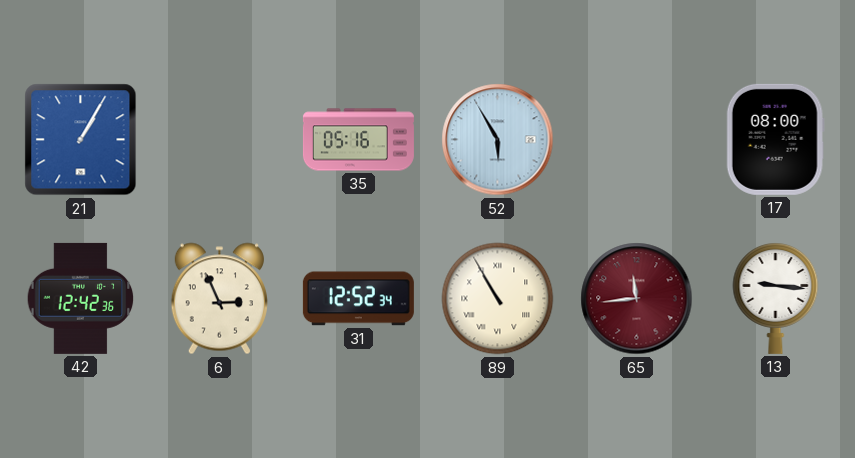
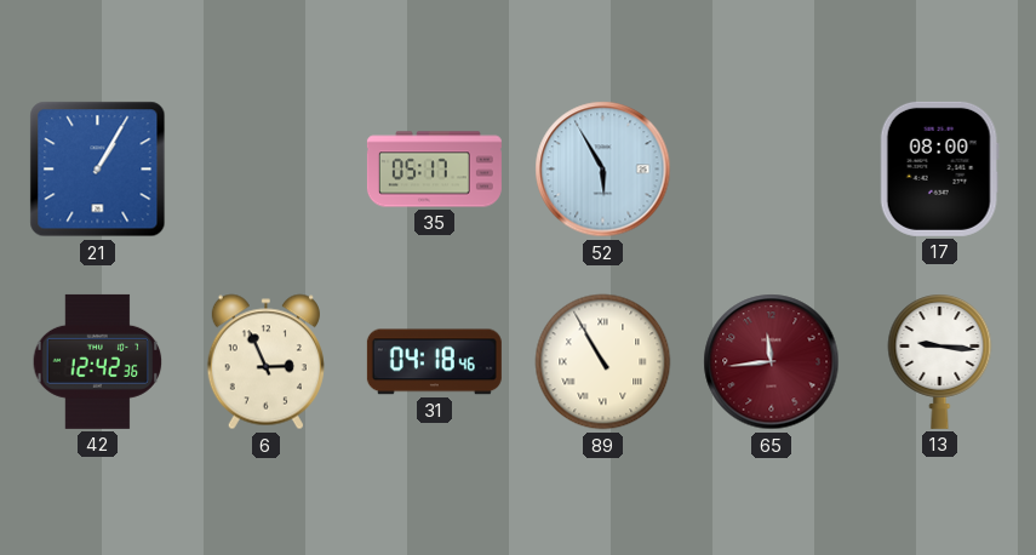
35: 05:16 -> 05:17 (434, 170)
31: 12:52 -> 04:18 (434, 362)
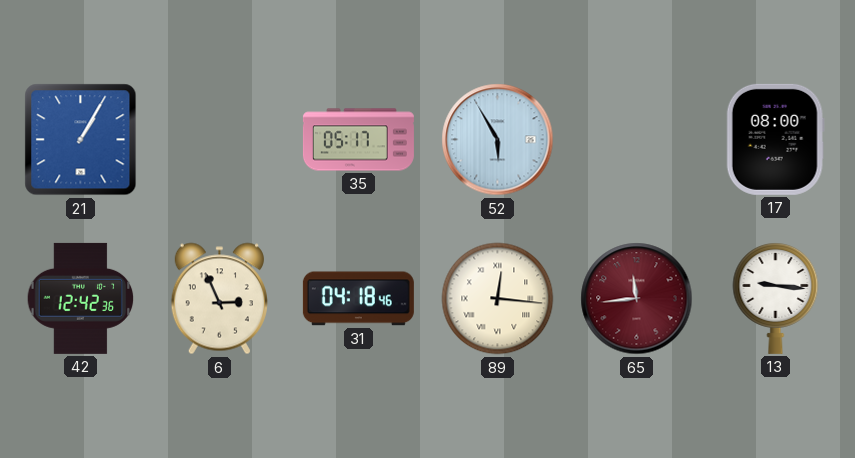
89: 10:55 -> 12:16 (498, 299)
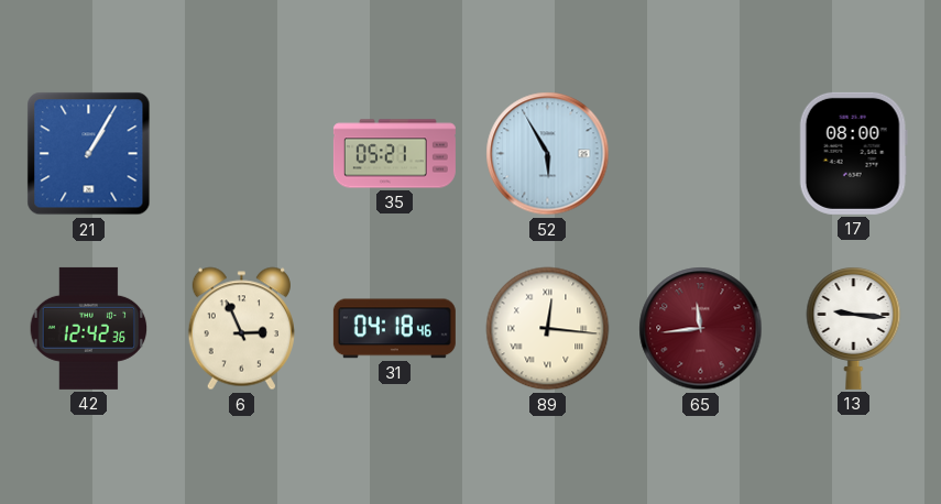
35: 05:17 -> 05:21 (394, 154)
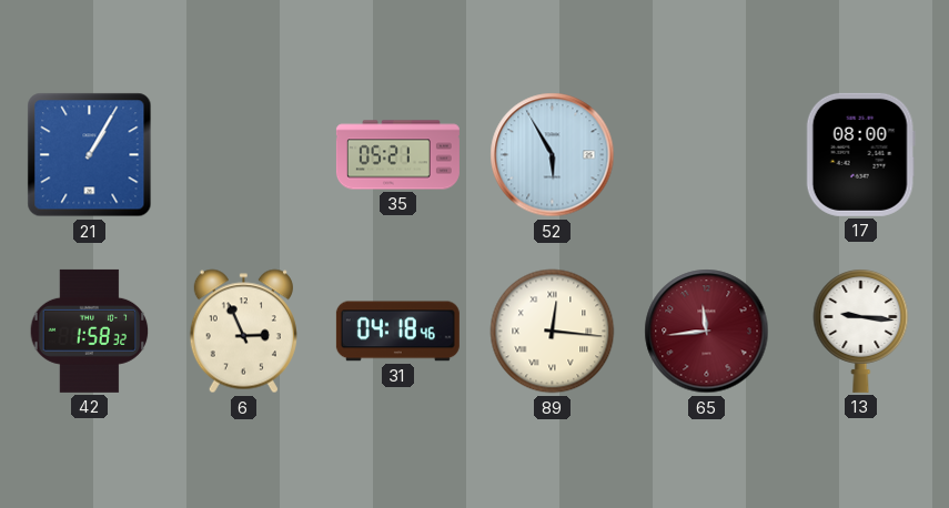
42: 12:42 -> 1:58 (90, 331)
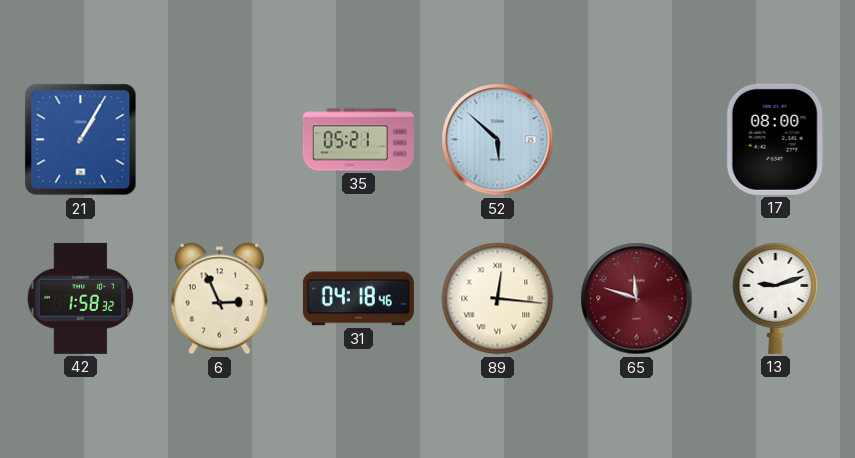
52: 5:55 -> 5:52 (498, 140)
65: 11:44 -> 11:48 (637, 299)
13: 9:16 -> 9:12 (776, 299)
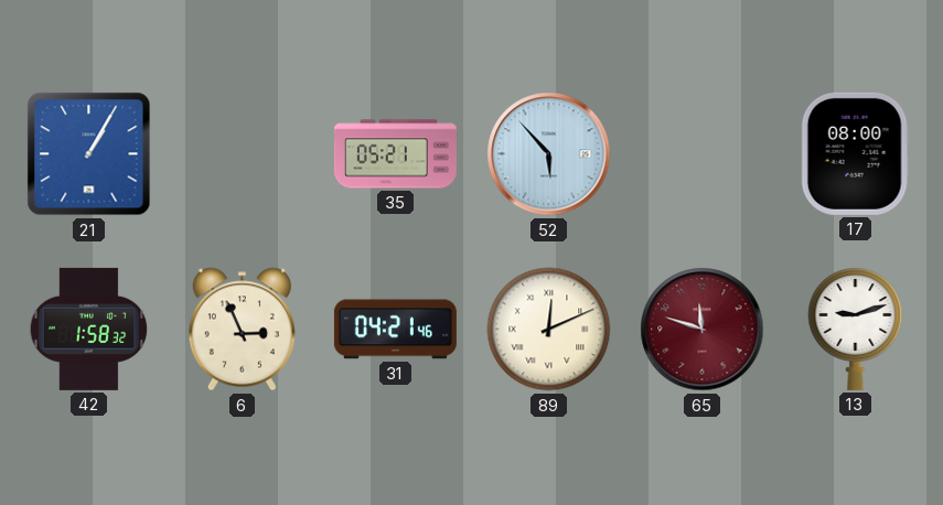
52: 5:52 -> 5:53 (549, 154)
31: 04:18 -> 04:21 (395, 330)
89: 12:16 -> 12:11 (549, 330)
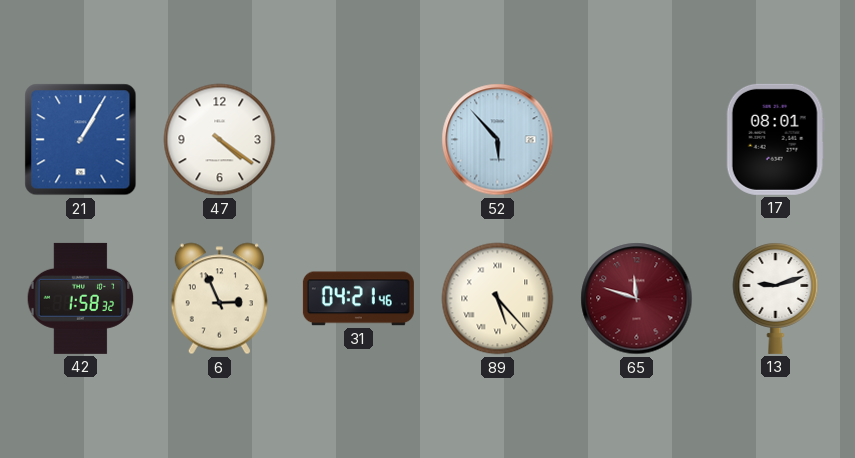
47: none -> 4:21 (220, 140)
35: 05:21 -> none (395, 154)
17: 08:00 -> 08:01 (775, 139)
89: 12:11 -> 5:23 (498, 299)
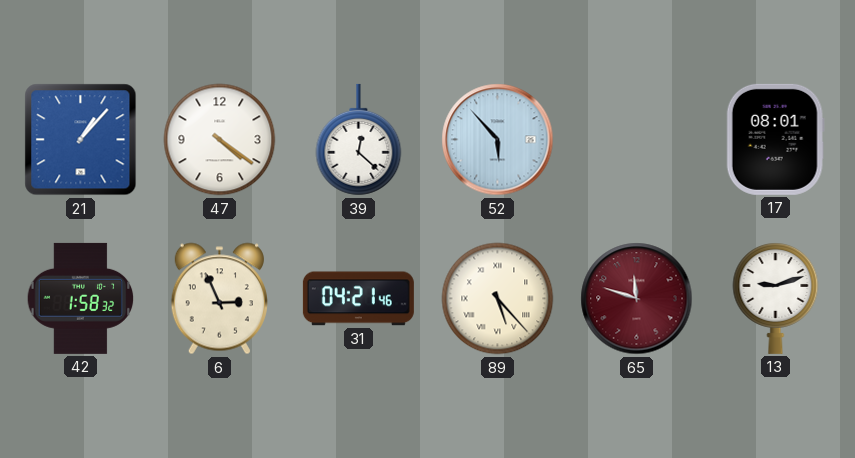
21: 1:05 -> 1:07 (81, 140)
39: none -> 12:22 (359, 140)
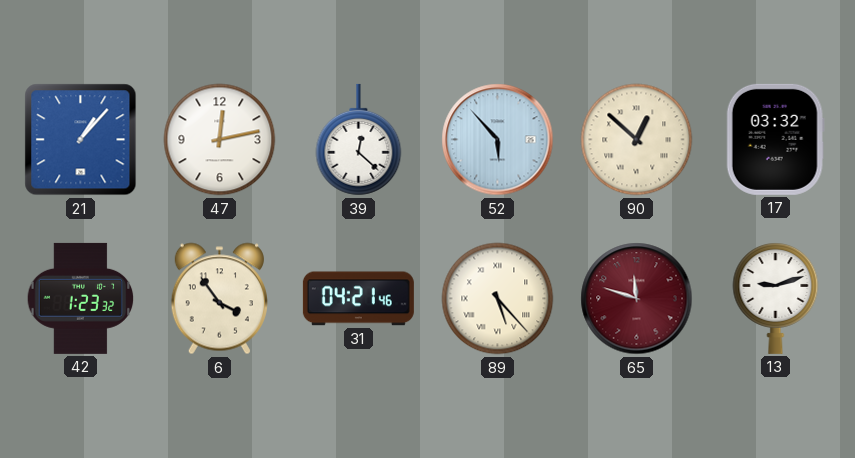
47: 4:21 -> 12:13 (220, 140)
90: none -> 12:52 (637, 140)
17: 08:01 -> 03:32 (775, 139)
42: 1:58 -> 1:23 (81, 298)
6: 2:56 -> 3:54 (219, 299)
